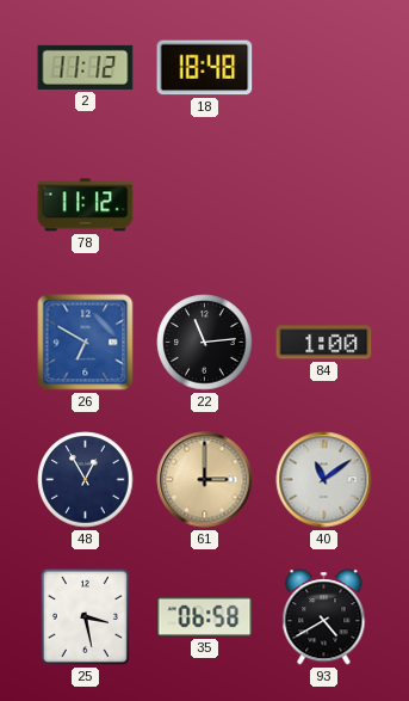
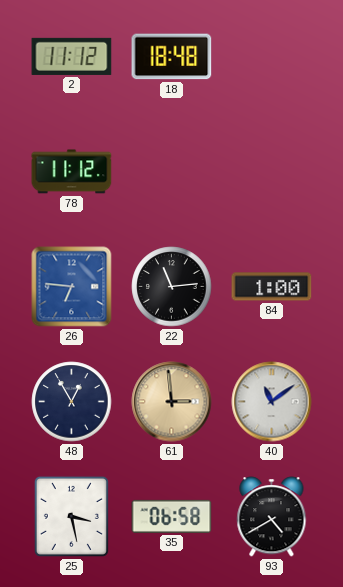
26: 6:50 -> 6:46 (72, 287)
61: 3:00 -> 2:59 (172, 402)
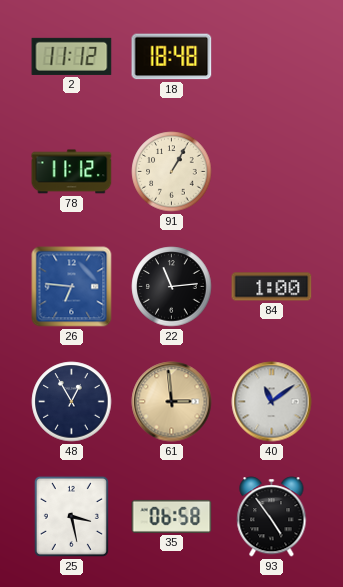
91: none -> 1:05 (172, 172)
93: 4:40 -> 4:54 (272, 517)
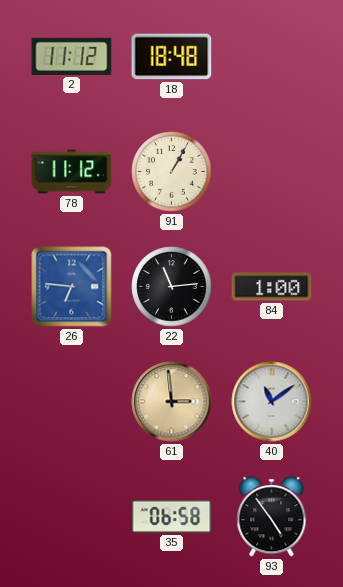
48: 12:55 -> none (72, 402)
25: 3:28 -> none (71, 516)
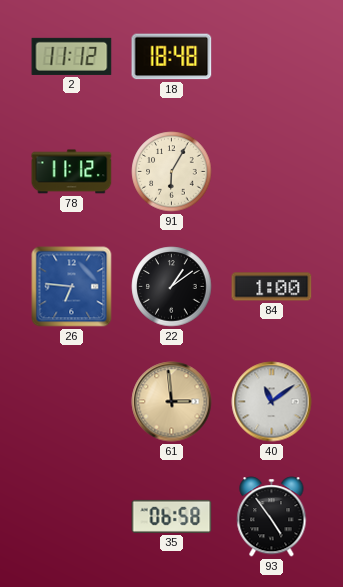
91: 1:05 -> 6:05 (172, 172)
22: 11:14 -> 1:09 (172, 287)
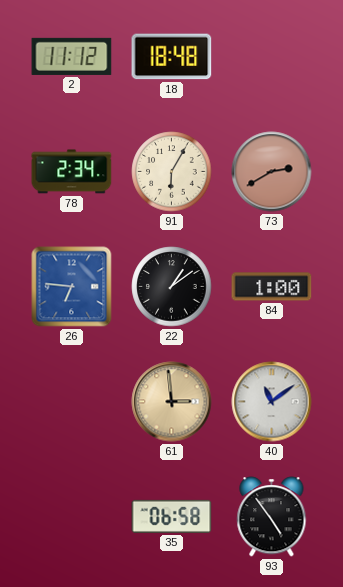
78: 11:12 -> 2:34 (72, 172)
73: none -> 2:40 (272, 172)
